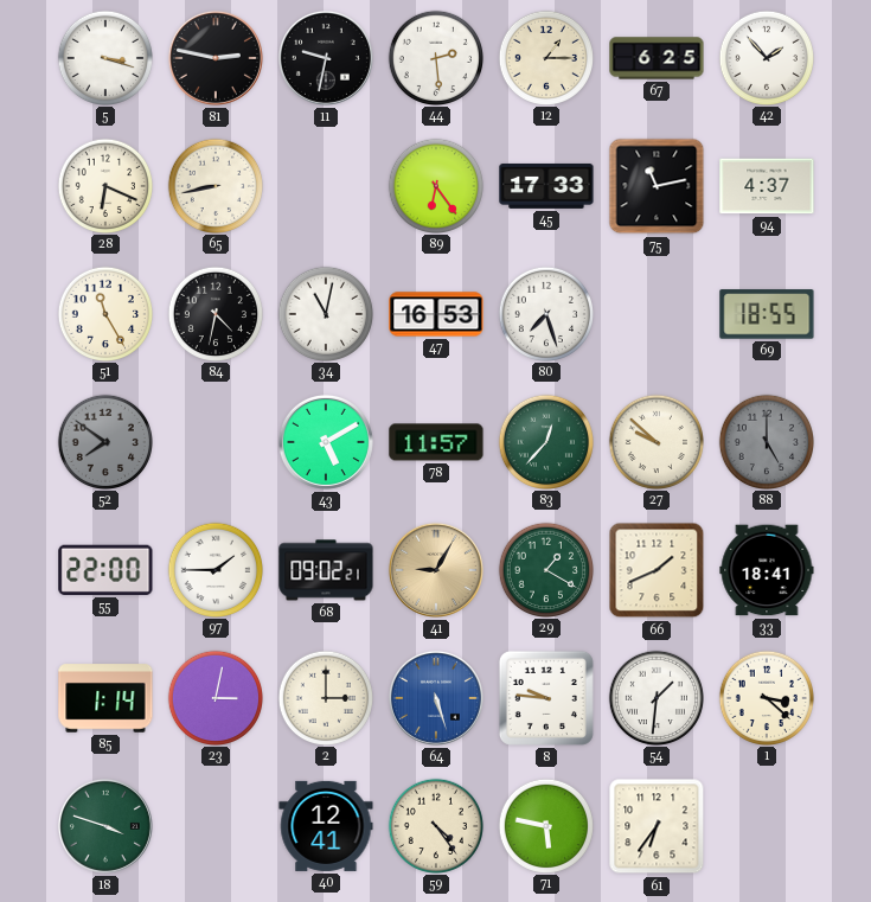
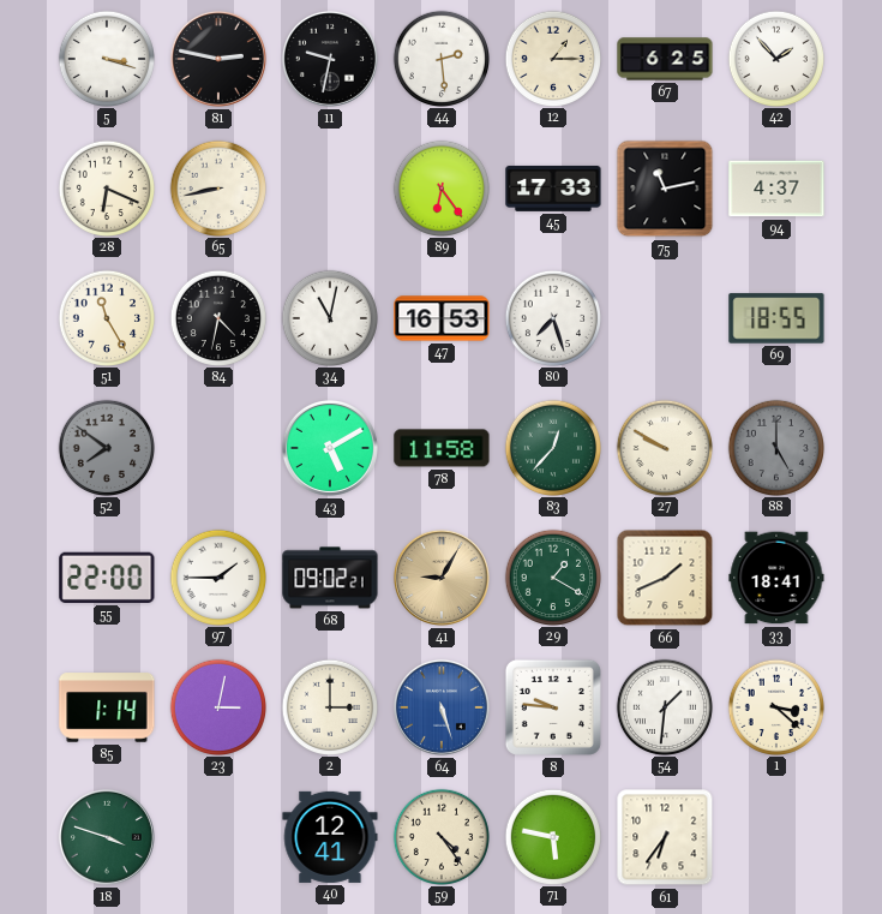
78: 11:57 -> 11:58 (442, 448)
27: 9:52 -> 9:50 (664, 447)
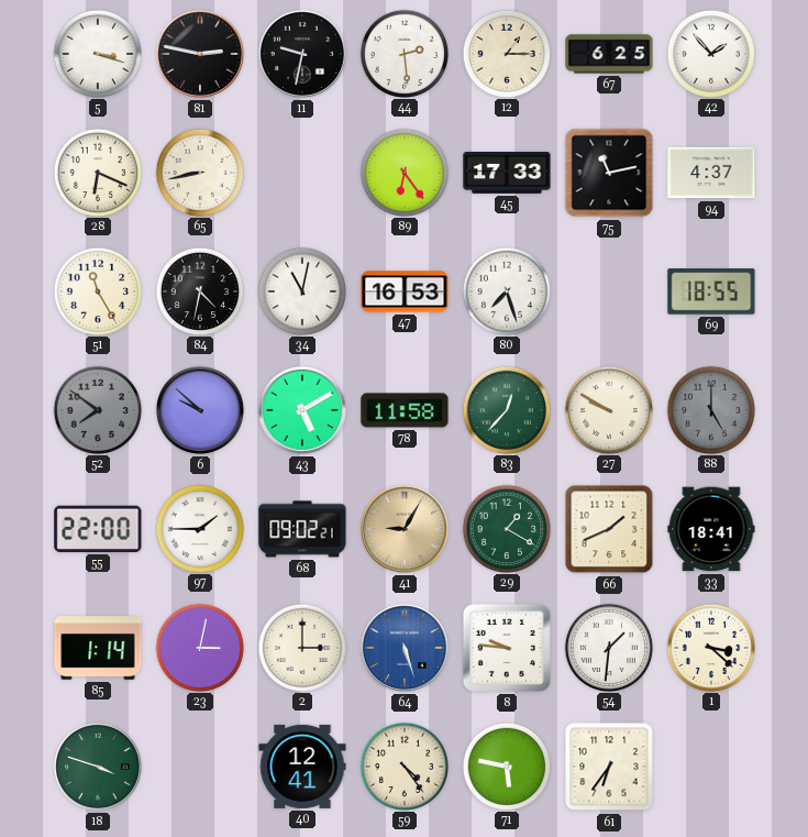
6: none -> 9:52 (200, 410)
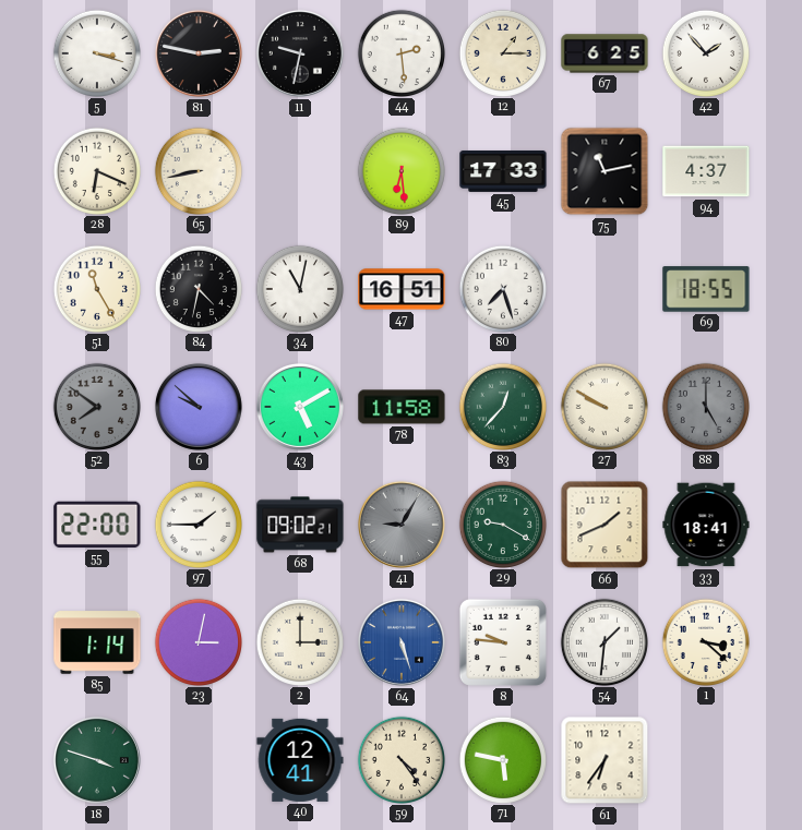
89: 6:24 -> 6:29 (400, 170)
47: 16:53 -> 16:51 (402, 289)
41 dial: champagne -> grey (402, 525)
29: 1:20 -> 9:20 (502, 524)
